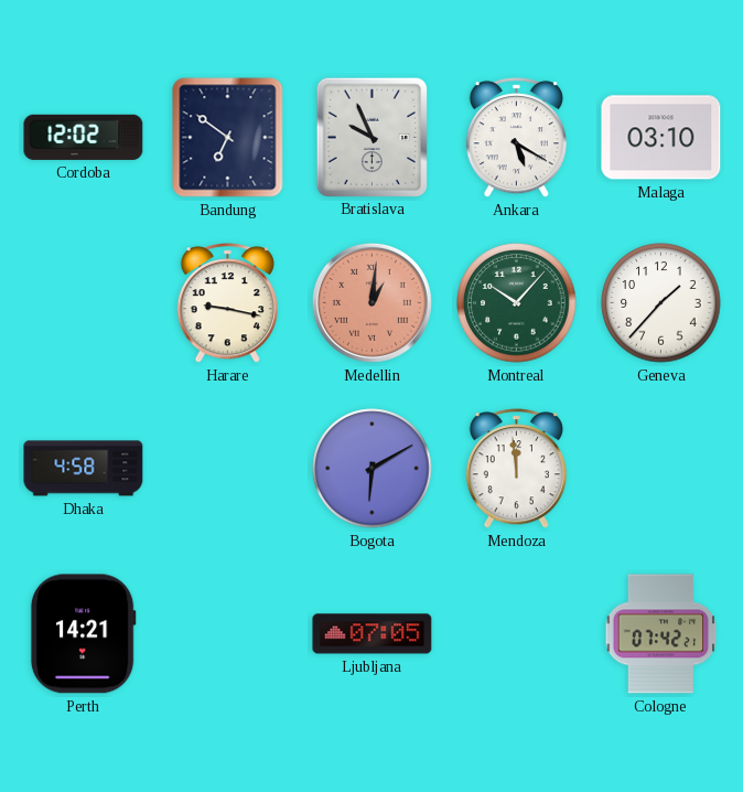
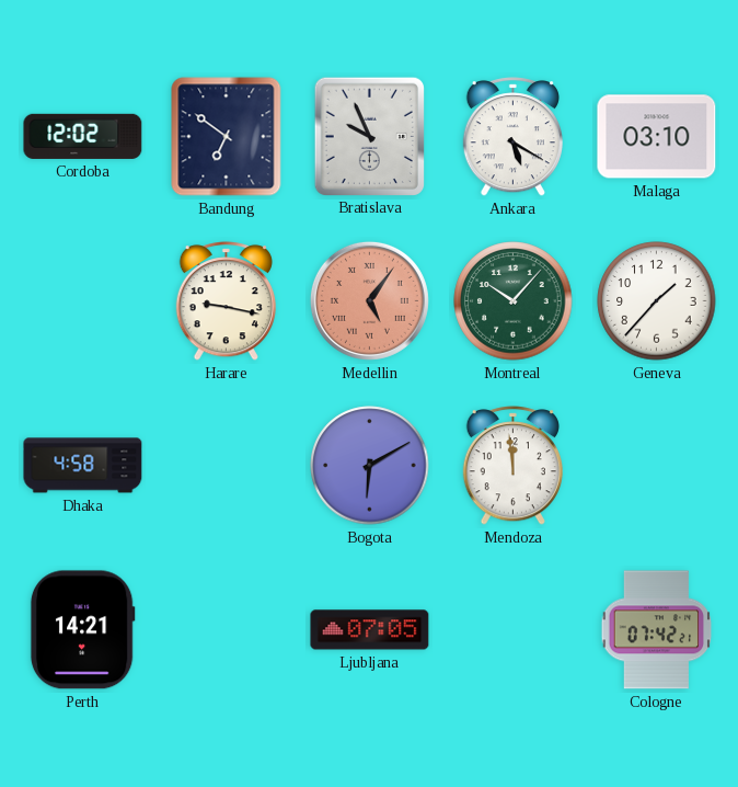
Medellin: 1:01 -> 5:06 (369, 300)
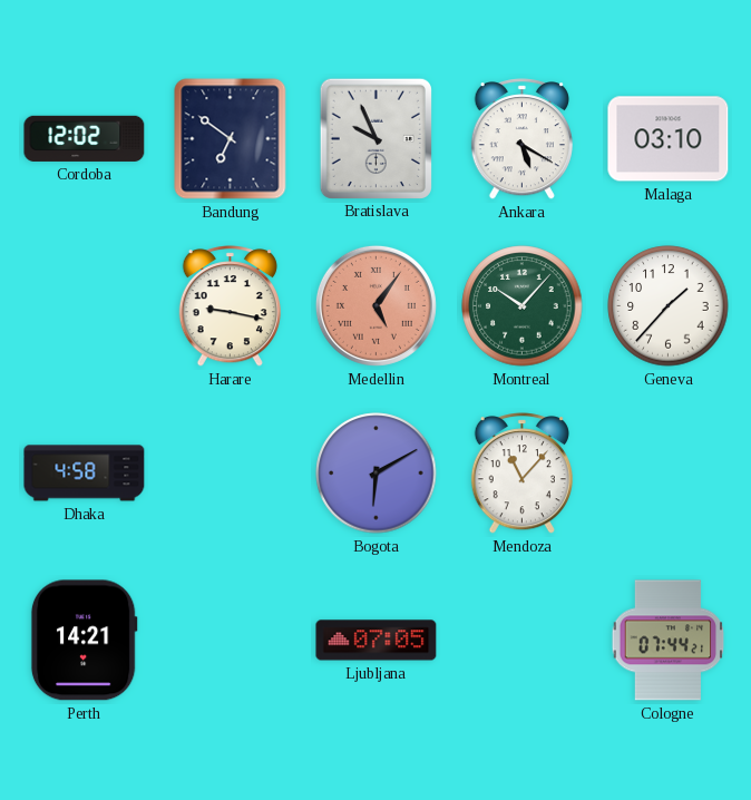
Mendoza: 11:59 -> 11:07 (521, 474)
Cologne: 07:42 -> 07:44 (669, 641)
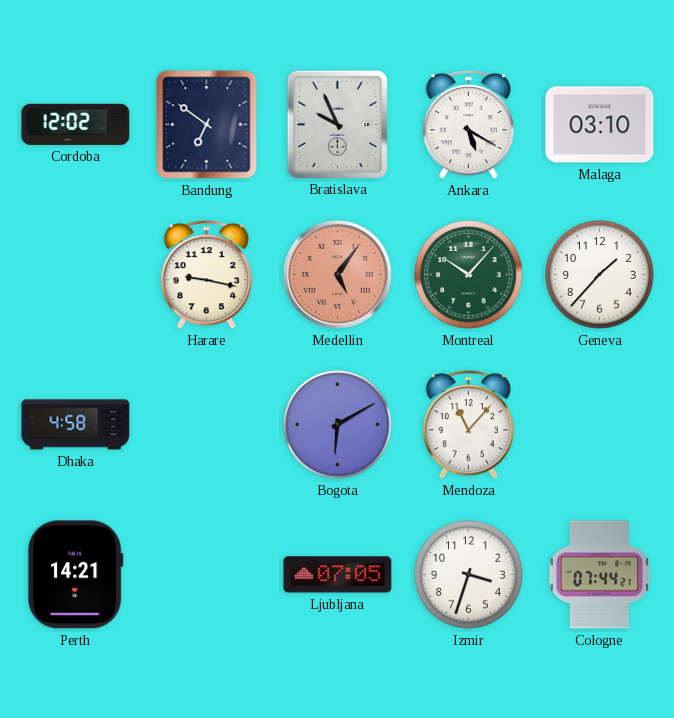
Izmir: none -> 3:33 (469, 575)
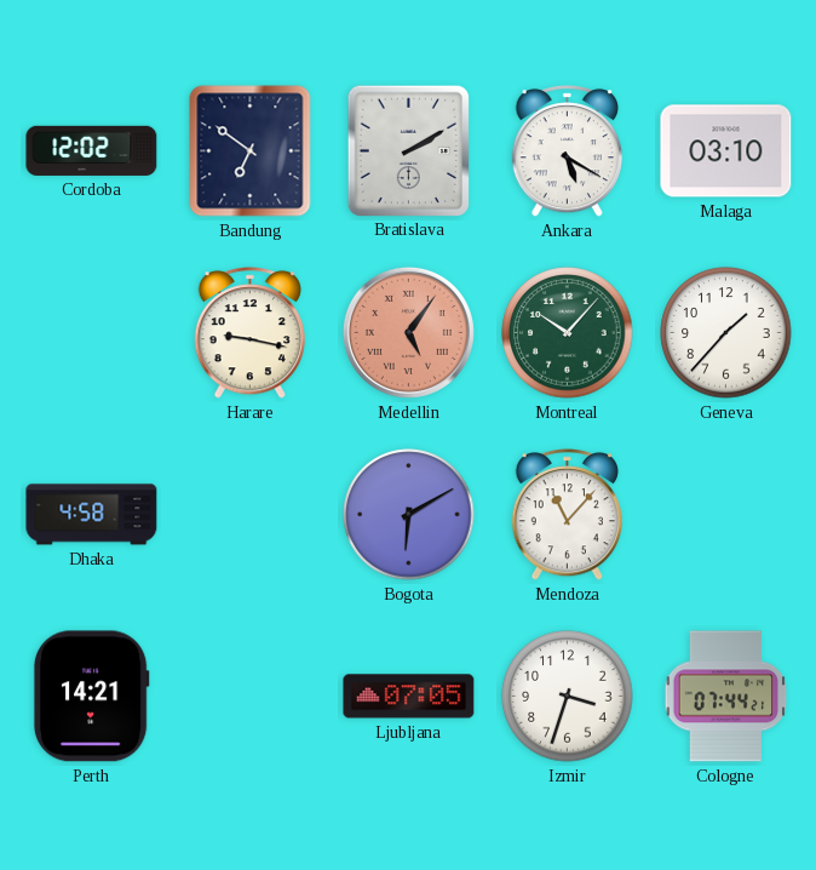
Bratislava: 9:56 -> 2:10 (408, 150)
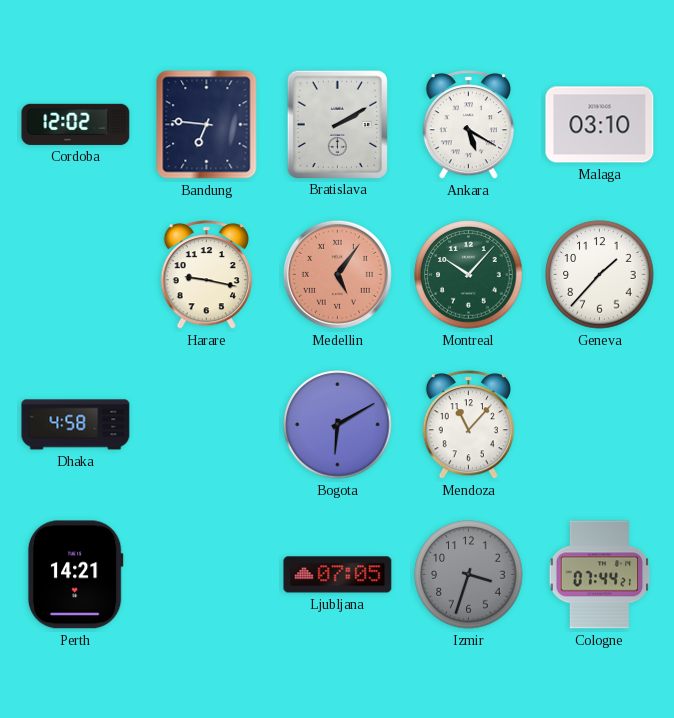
Bandung: 6:51 -> 6:46 (207, 125)
Izmir dial: white -> grey (469, 575)
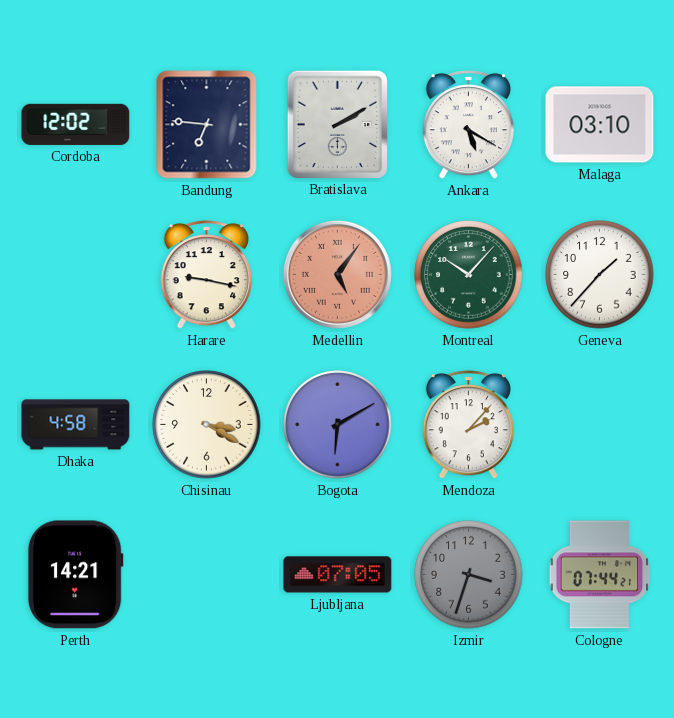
Chisinau: none -> 3:20 (207, 425)
Mendoza: 11:07 -> 2:07 (468, 425)
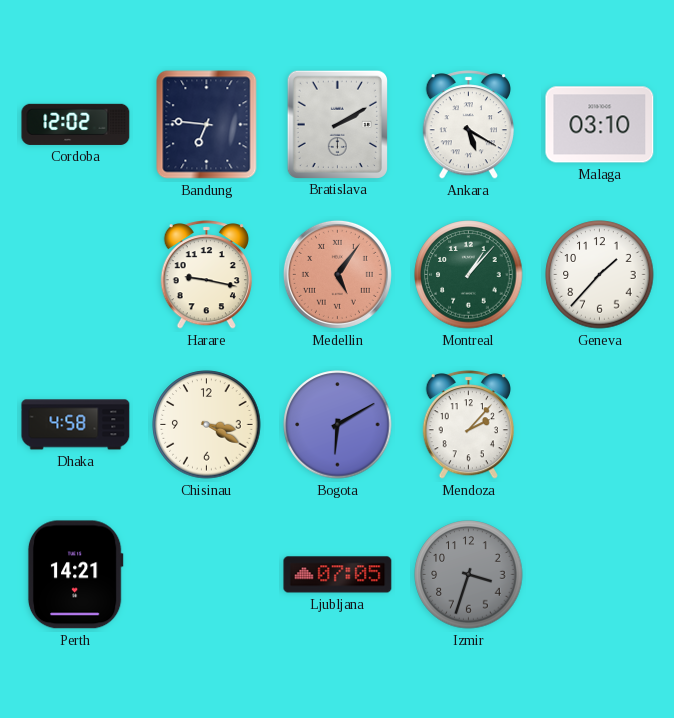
Montreal: 10:07 -> 1:07 (469, 275)
Cologne: 07:44 -> none (600, 575)
